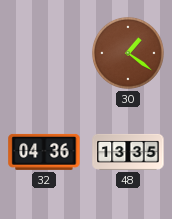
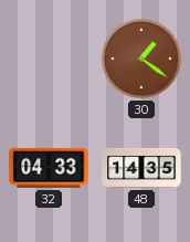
32: 04:36 -> 04:33 (49, 168)
48: 13:35 -> 14:35 (141, 168)
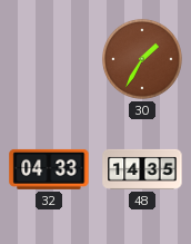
30: 1:21 -> 1:35 (142, 59)
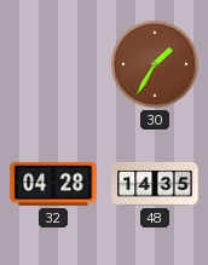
32: 04:33 -> 04:28 (53, 184)
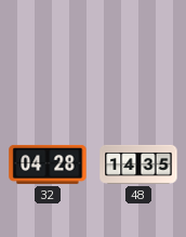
30: 1:35 -> none (155, 64)
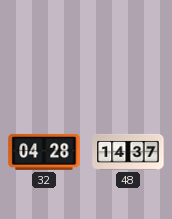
48: 14:35 -> 14:37 (128, 152)
